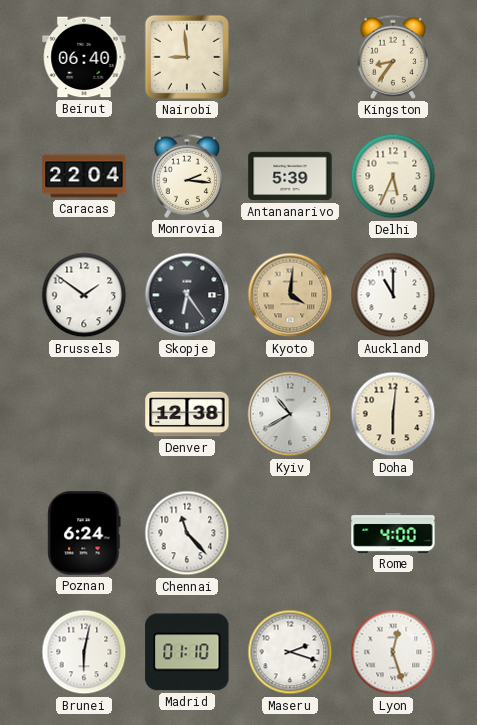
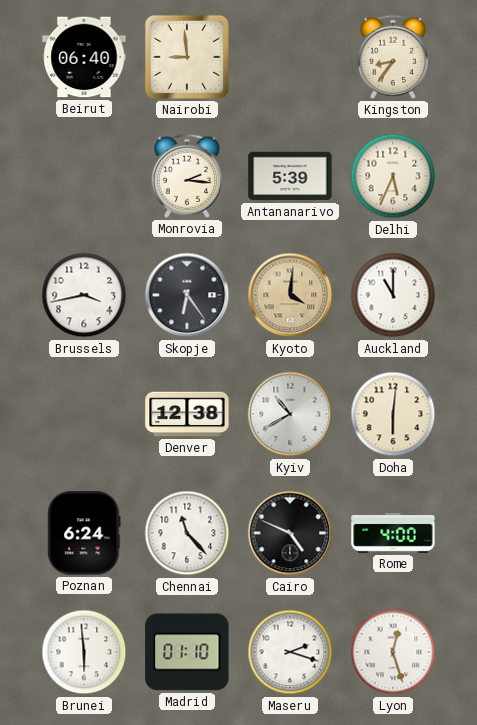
Caracas: 22:04 -> none (84, 176)
Brussels: 1:51 -> 3:43 (84, 295)
Cairo: none -> 4:49 (290, 533)
Brunei: 6:02 -> 5:59 (84, 652)
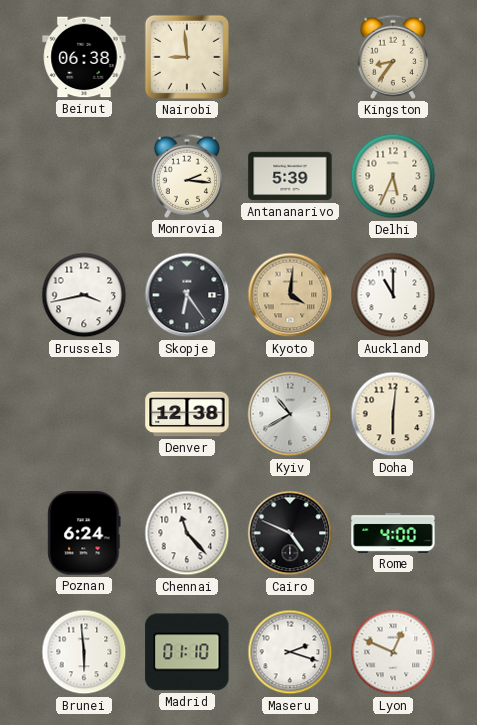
Beirut: 06:40 -> 06:38 (84, 57)
Lyon: 12:27 -> 12:49 (393, 652)
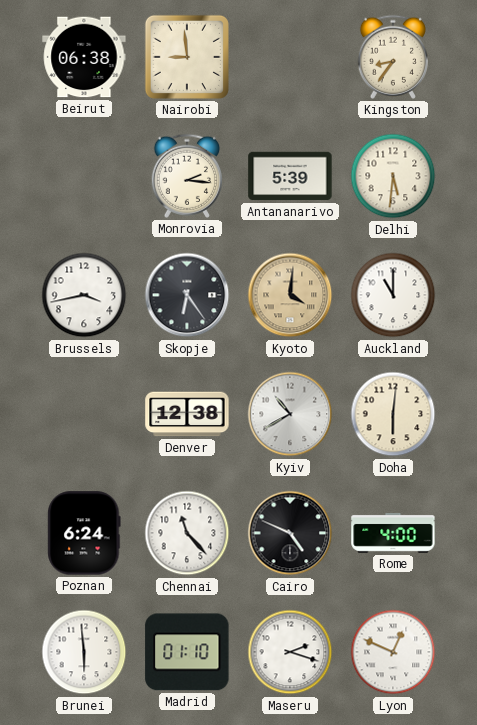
Delhi: 5:34 -> 5:31 (393, 176)
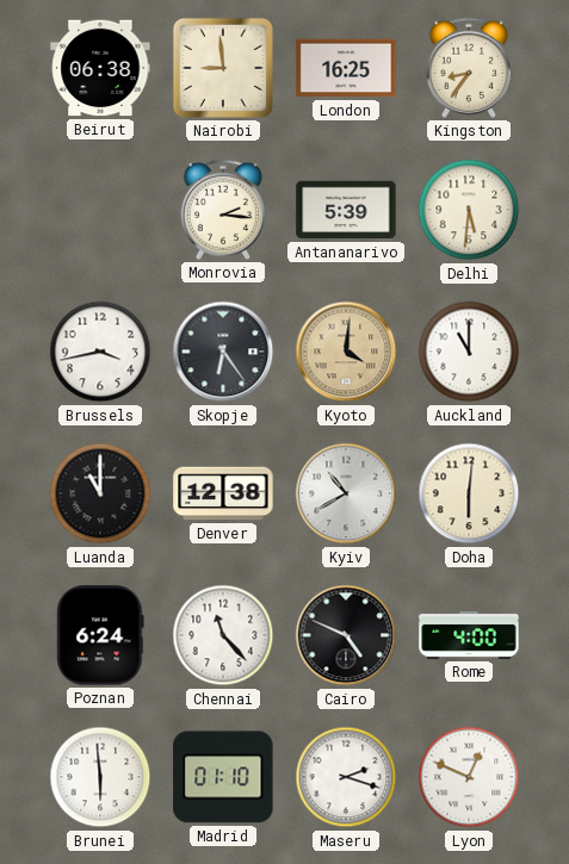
London: none -> 16:25 (346, 68)
Luanda: none -> 11:00 (100, 493)
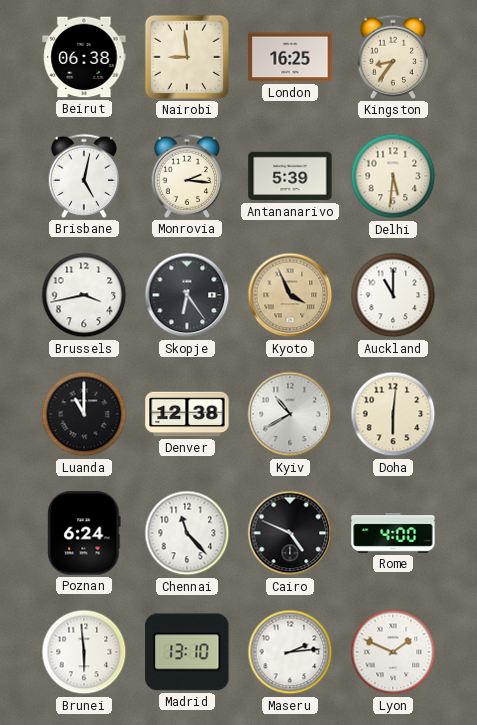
Brisbane: none -> 5:02 (83, 176)
Kyoto: 4:01 -> 3:56 (290, 295)
Madrid: 01:10 -> 13:10 (187, 652)
Maseru: 2:18 -> 2:14 (290, 652)
Lyon: 12:49 -> 1:49 (393, 652)
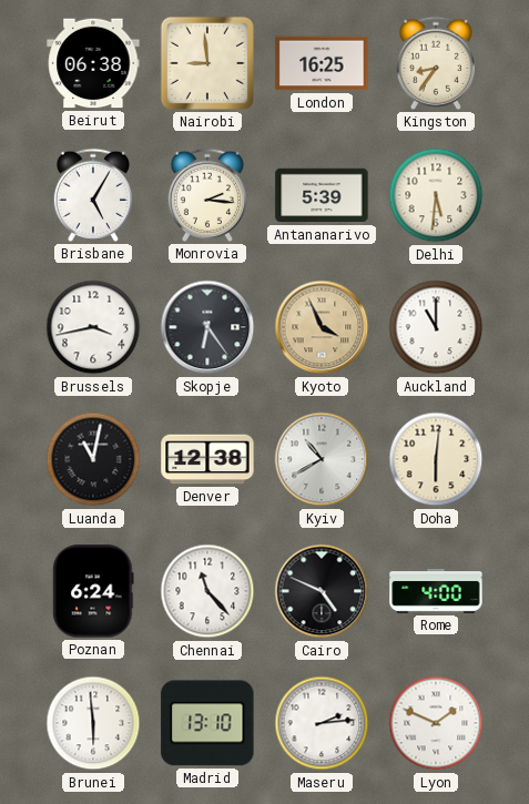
Brisbane: 5:02 -> 5:05 (92, 195)
Luanda: 11:00 -> 11:02 (93, 459)
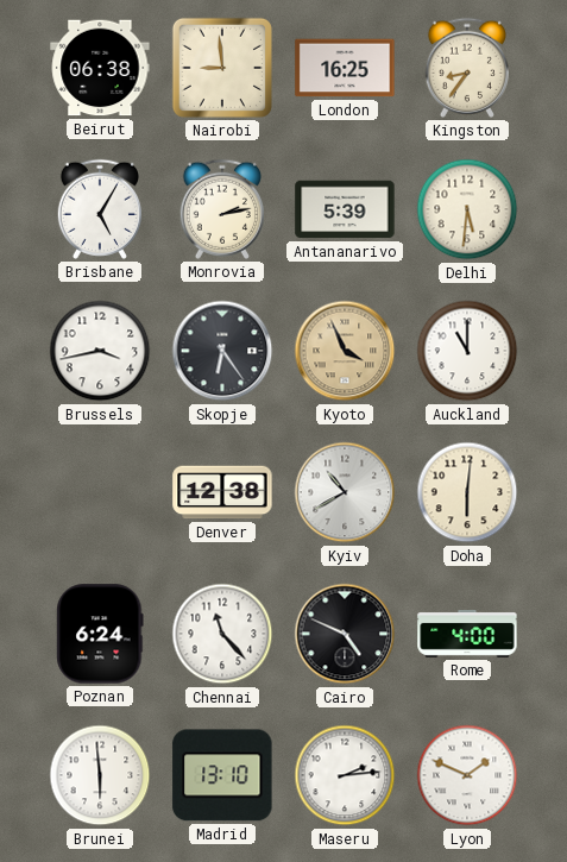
Monrovia: 2:16 -> 2:13 (221, 209)
Luanda: 11:02 -> none (93, 459)
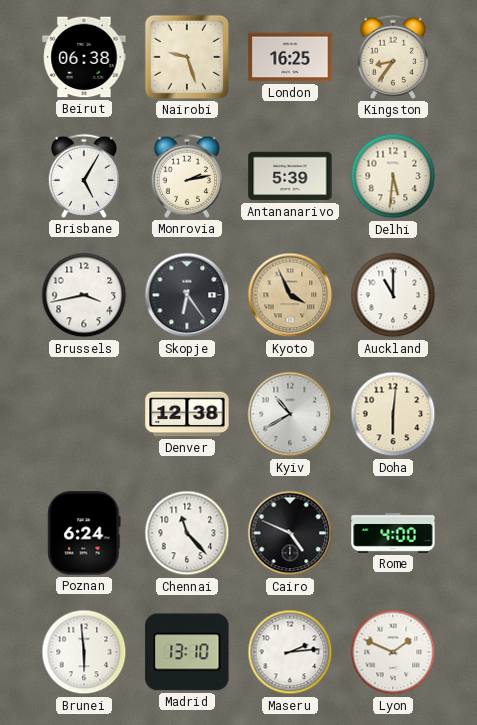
Nairobi: 8:59 -> 9:27 (187, 57)
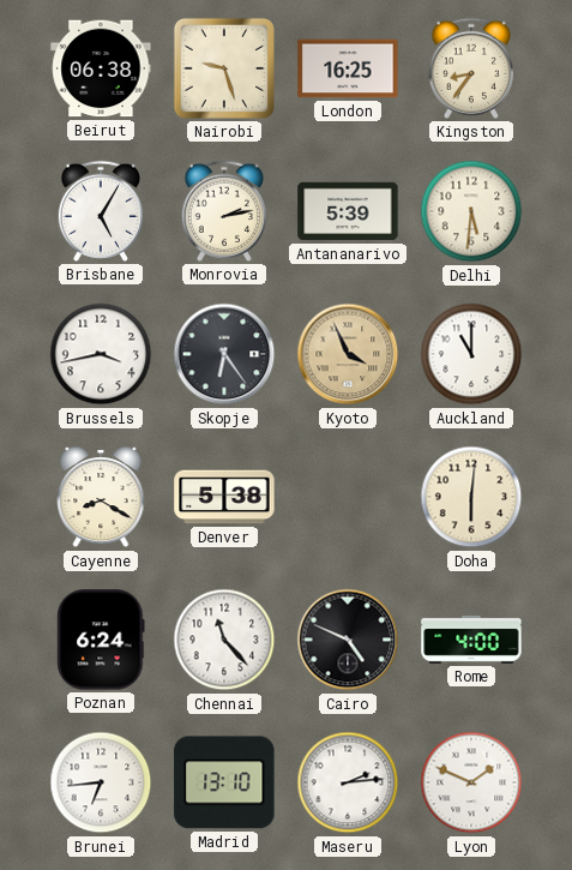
Cayenne: none -> 8:20 (101, 497)
Denver: 12:38 -> 5:38 (224, 497)
Kyiv: 10:40 -> none (290, 414)
Brunei: 5:59 -> 6:44 (101, 782)
